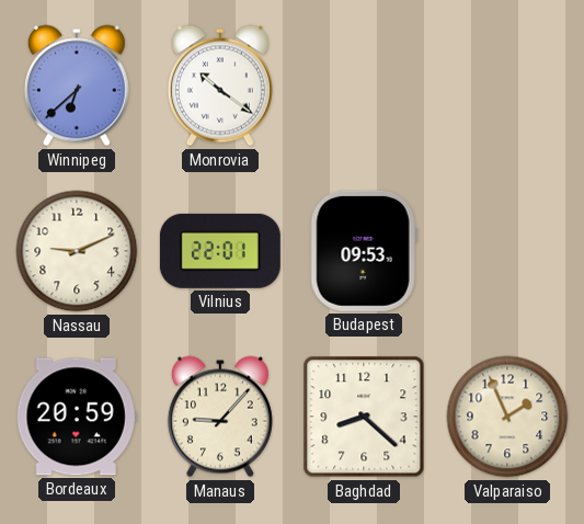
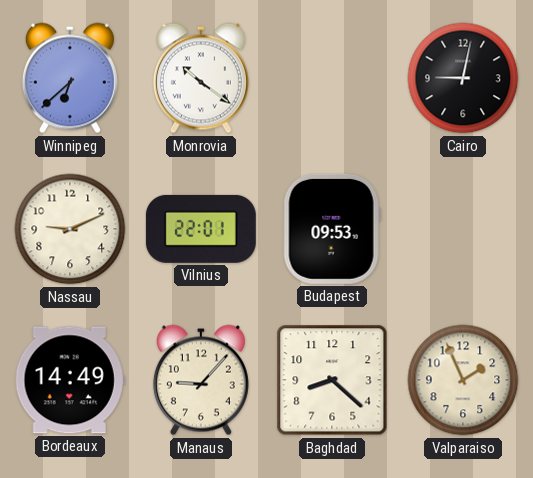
Cairo: none -> 9:02 (463, 78)
Bordeaux: 20:59 -> 14:49 (70, 380)
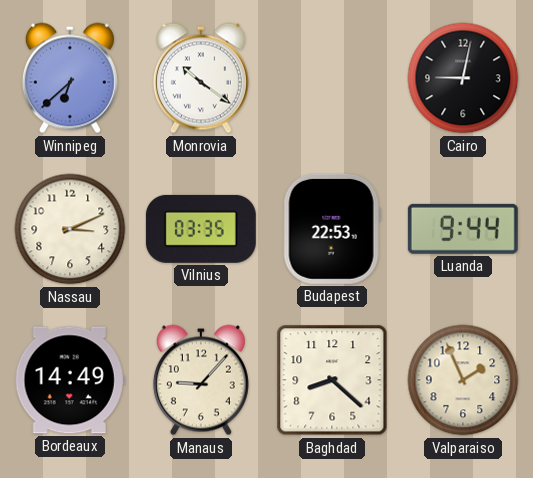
Nassau: 9:11 -> 3:11 (70, 229)
Vilnius: 22:01 -> 03:35 (201, 229)
Budapest: 09:53 -> 22:53 (332, 229)
Luanda: none -> 9:44 (463, 229)
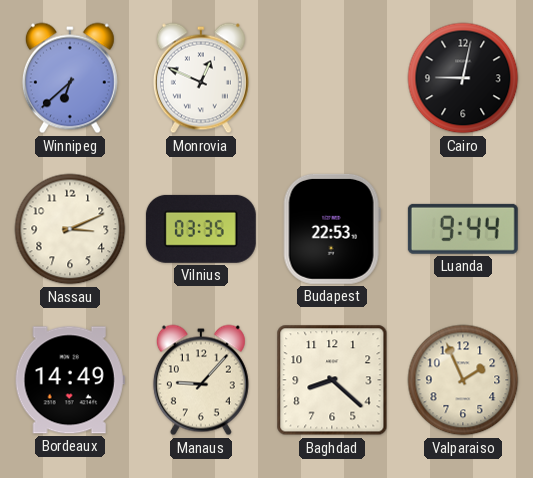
Monrovia: 10:21 -> 12:49 (201, 78)
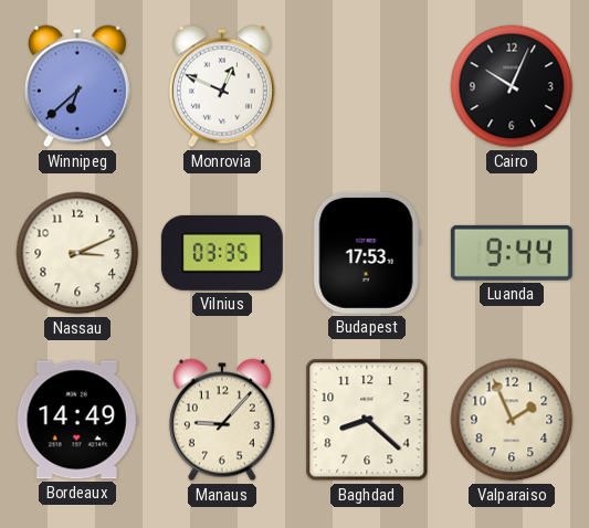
Cairo: 9:02 -> 10:04 (512, 86)
Budapest: 22:53 -> 17:53 (367, 253)
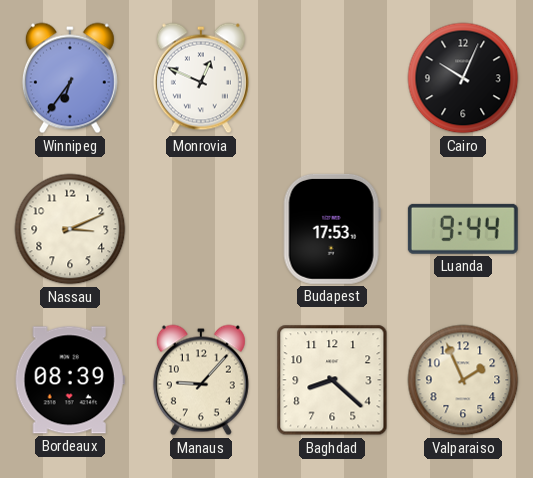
Winnipeg: 6:38 -> 6:36 (70, 78)
Vilnius: 03:35 -> none (222, 253)
Bordeaux: 14:49 -> 08:39 (70, 380)
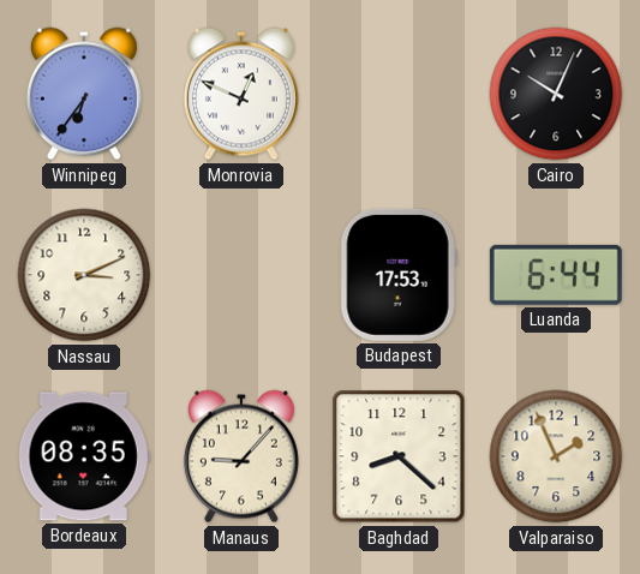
Luanda: 9:44 -> 6:44 (556, 275)
Bordeaux: 08:39 -> 08:35 (84, 456)
